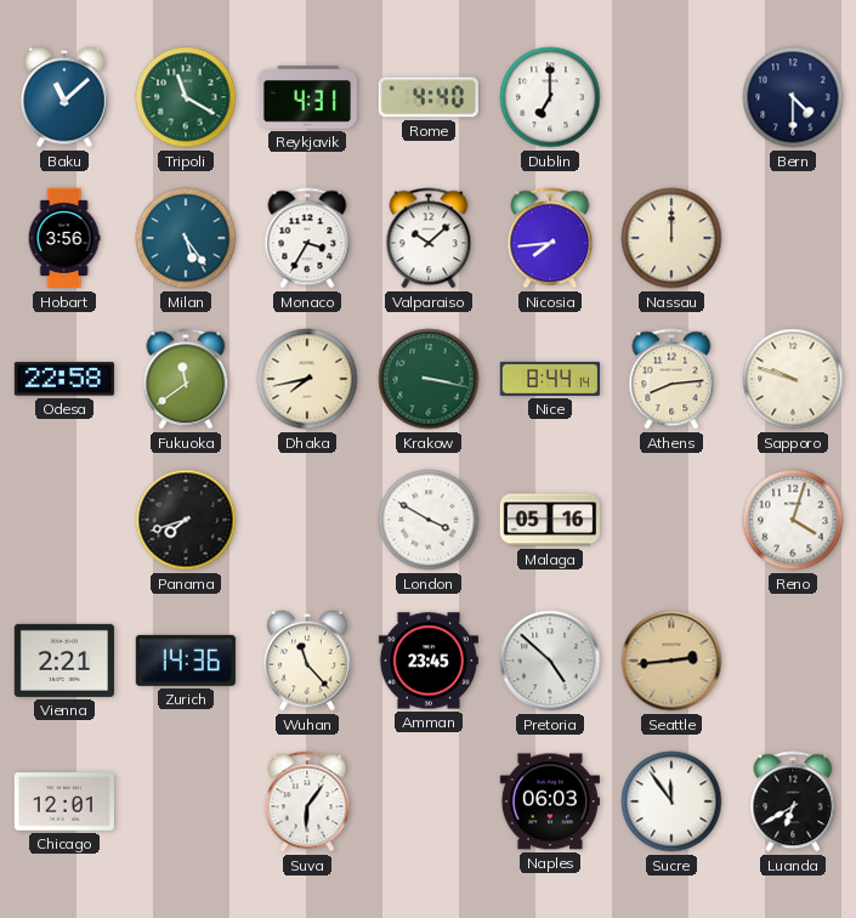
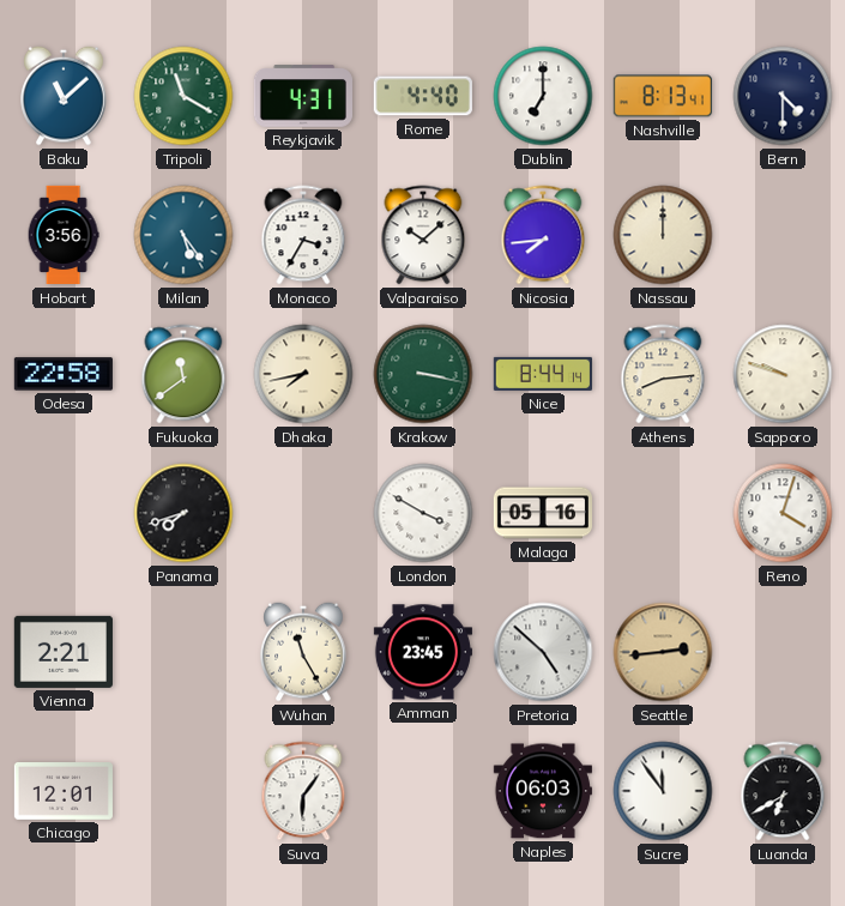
Nashville: none -> 8:13 (663, 96)
Zurich: 14:36 -> none (186, 661)
Wuhan: 11:23 -> 11:25 (303, 652)
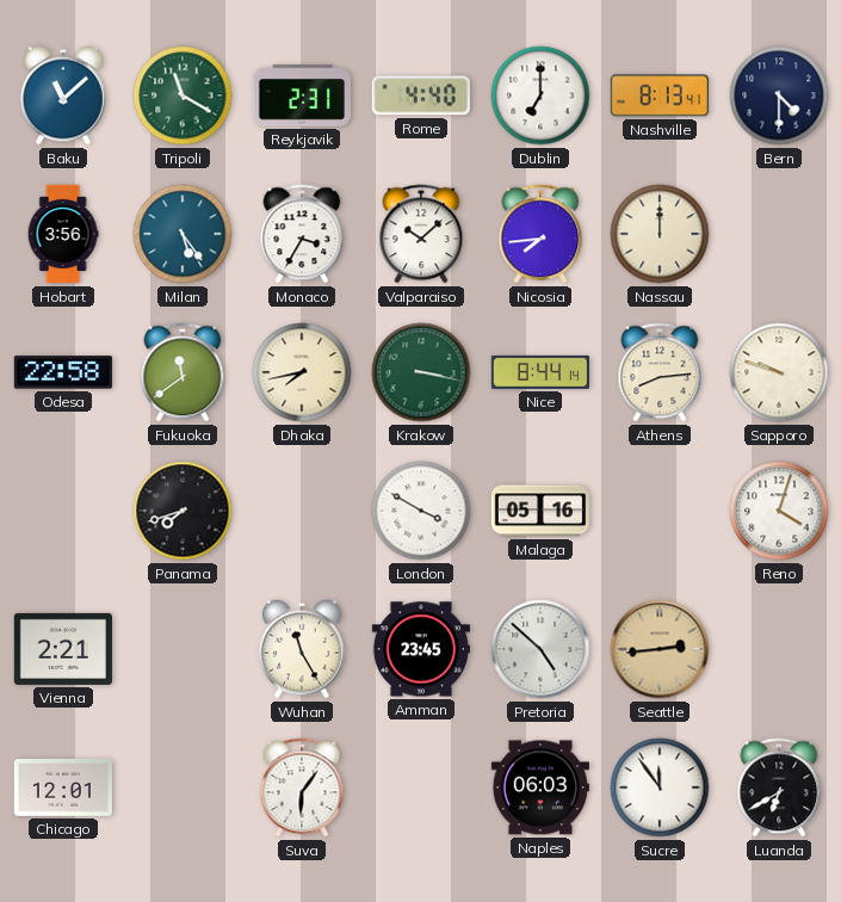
Reykjavik: 4:31 -> 2:31 (301, 95)
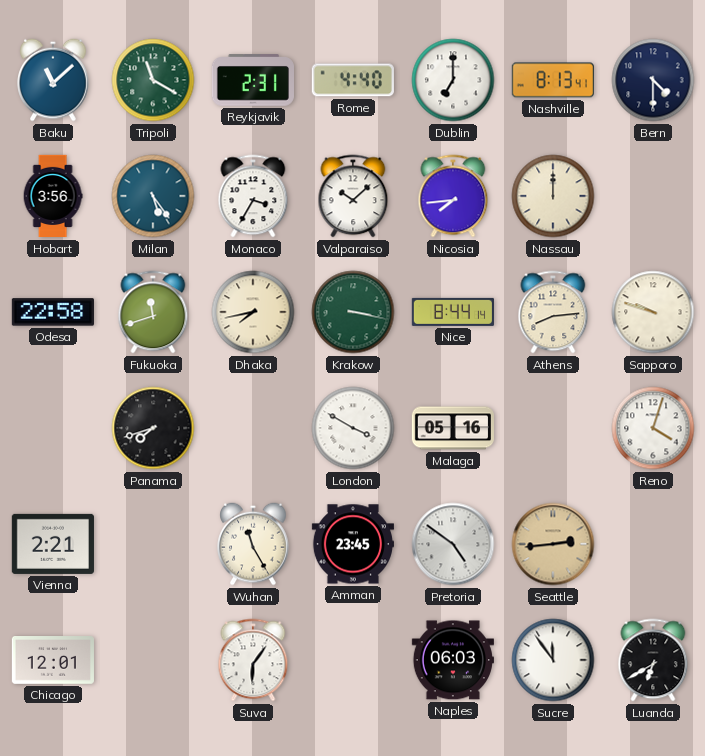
Fukuoka: 11:39 -> 11:42 (153, 312)
Pretoria: 4:52 -> 4:51 (453, 544)
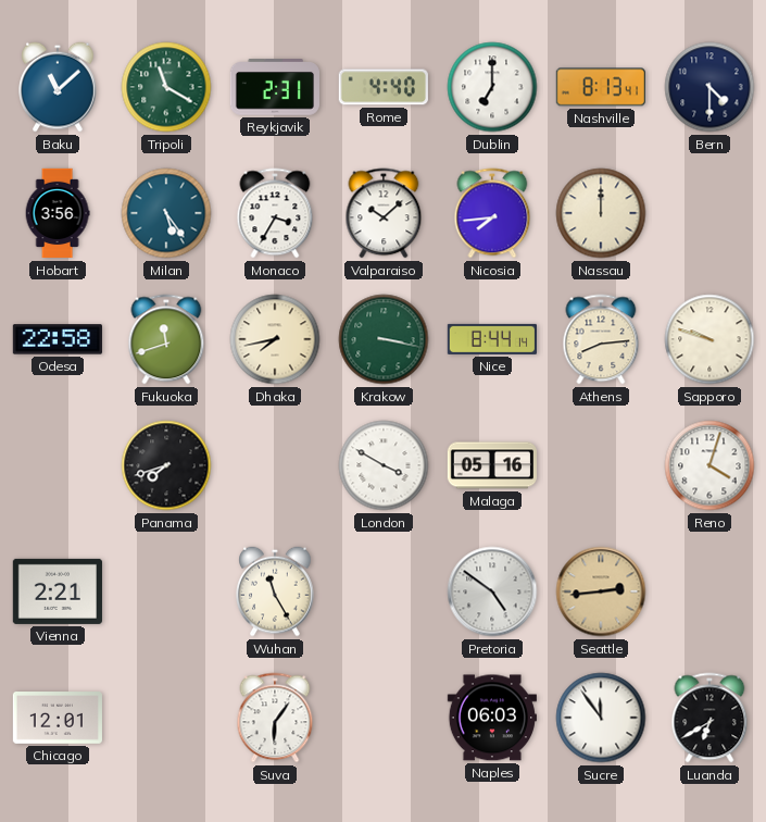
Amman: 23:45 -> none (352, 544)
